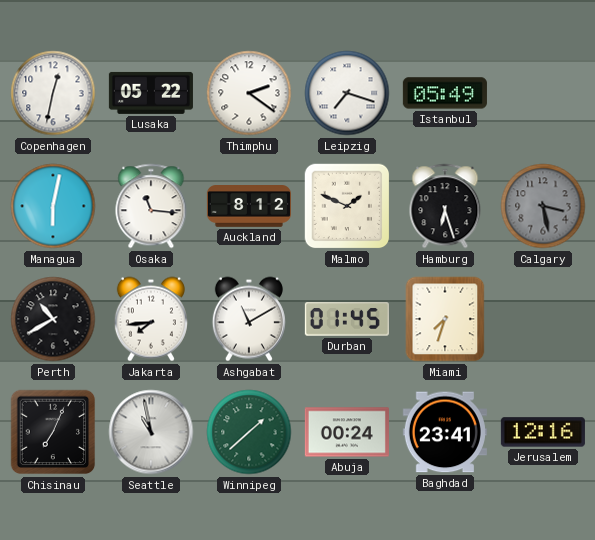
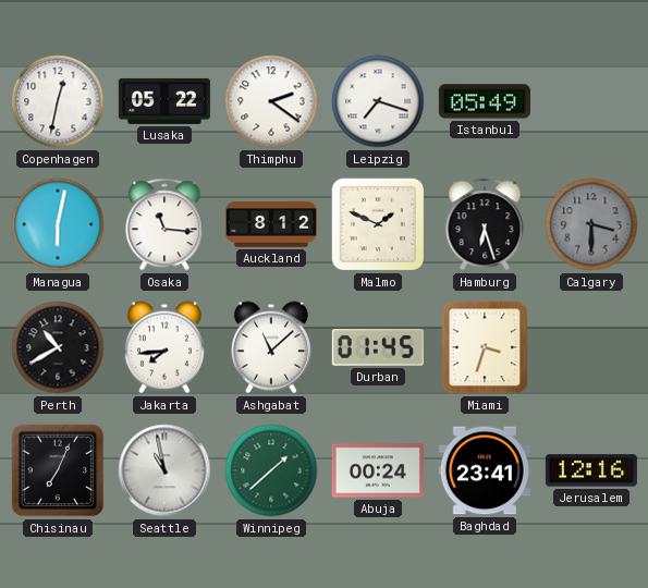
Calgary: 3:28 -> 3:30 (591, 224)
Ashgabat: 11:10 -> 11:08 (271, 347)
Miami: 7:33 -> 3:33 (485, 347)
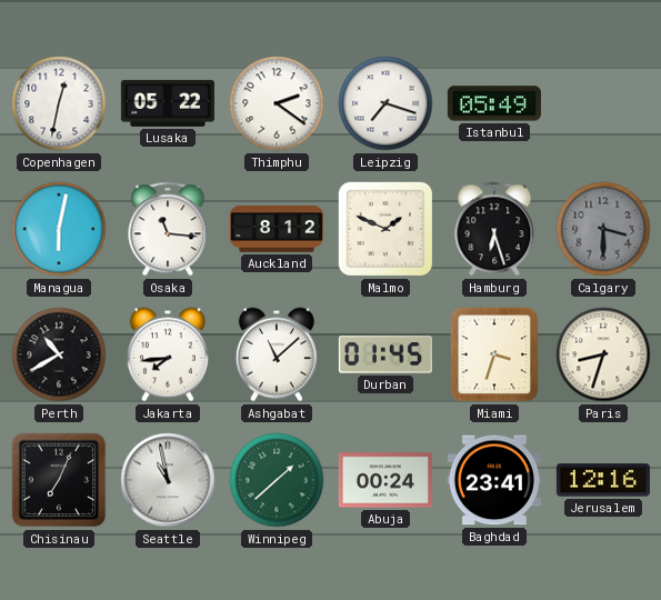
Paris: none -> 8:33 (603, 354)
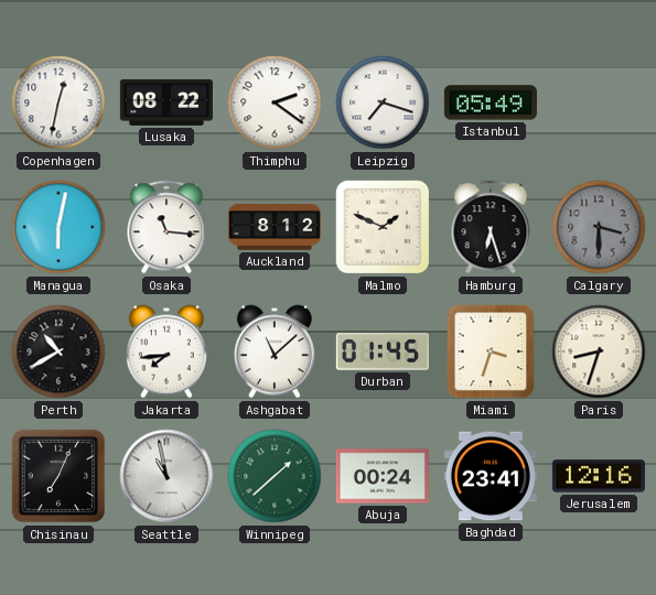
Lusaka: 05:22 -> 08:22 (166, 102)
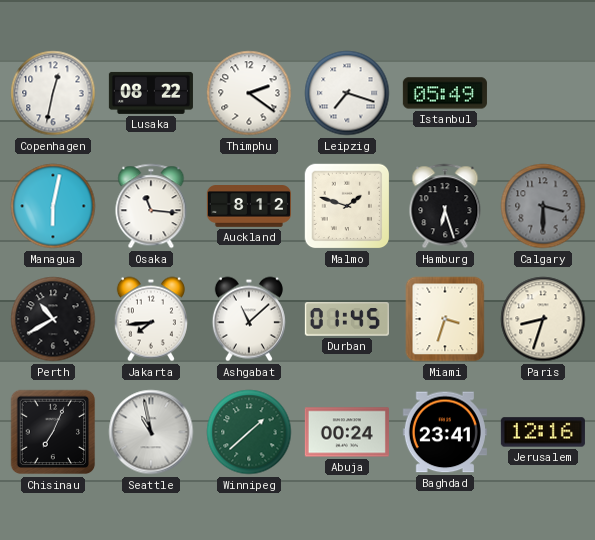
Malmo: 1:49 -> 1:48 (347, 206)
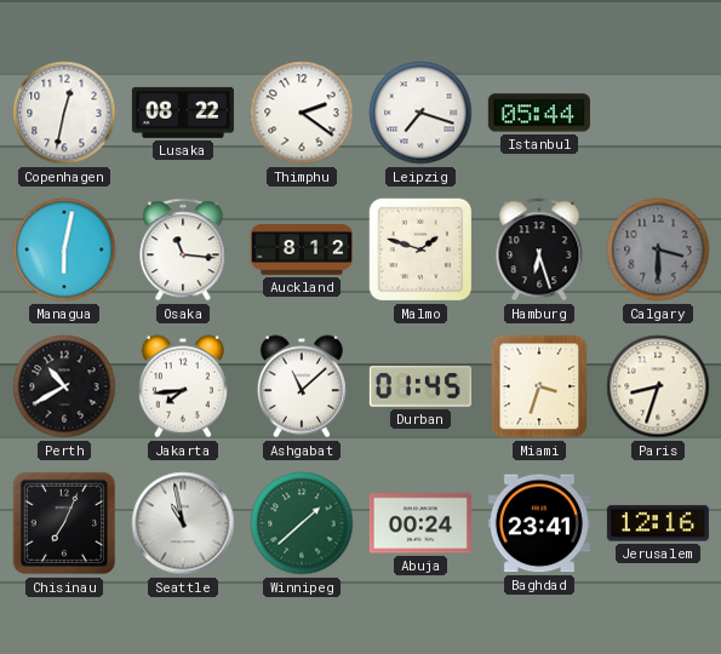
Istanbul: 05:49 -> 05:44 (539, 113)
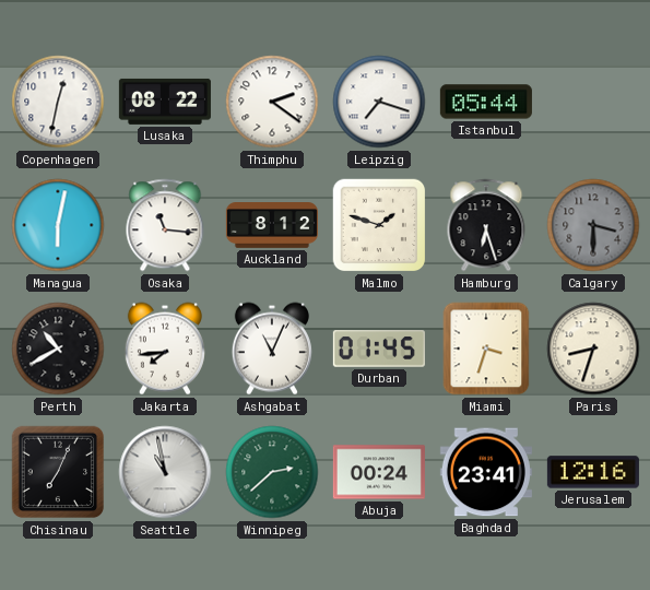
Ashgabat: 11:08 -> 11:04 (272, 349)
Winnipeg: 1:38 -> 2:38 (272, 472)
